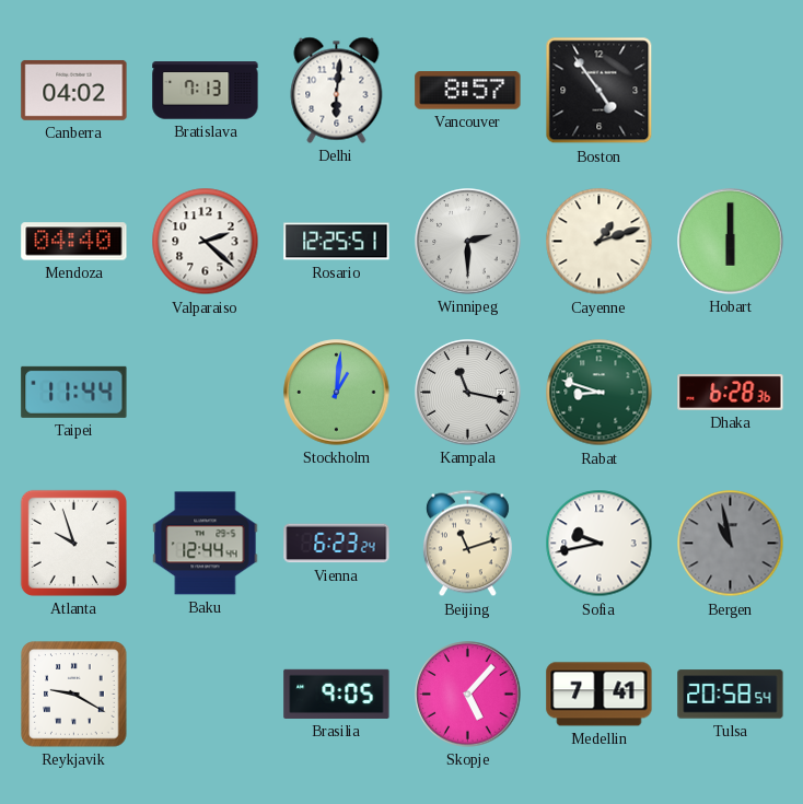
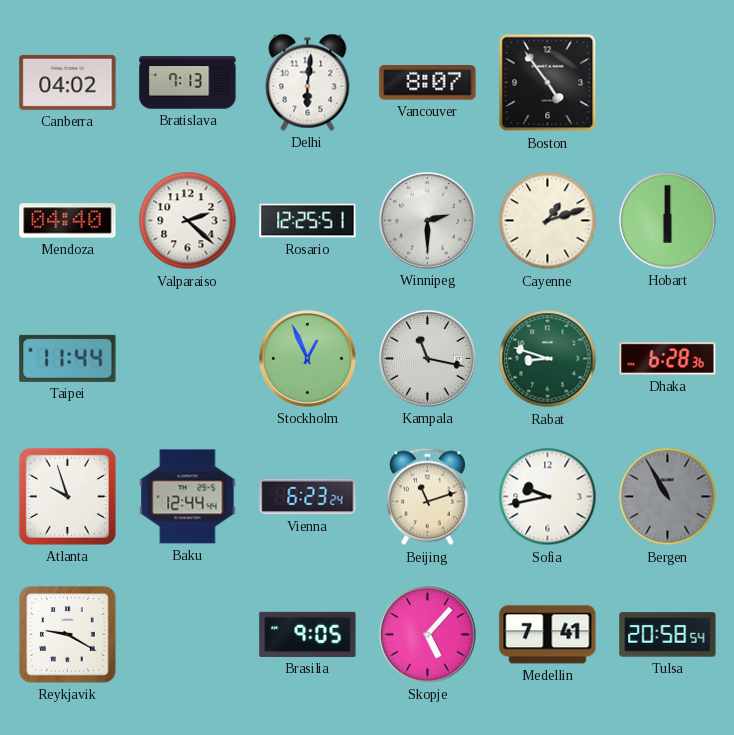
Vancouver: 8:57 -> 8:07 (428, 83)
Stockholm: 1:01 -> 12:56 (308, 359)
Bergen: 10:58 -> 10:55 (668, 497)
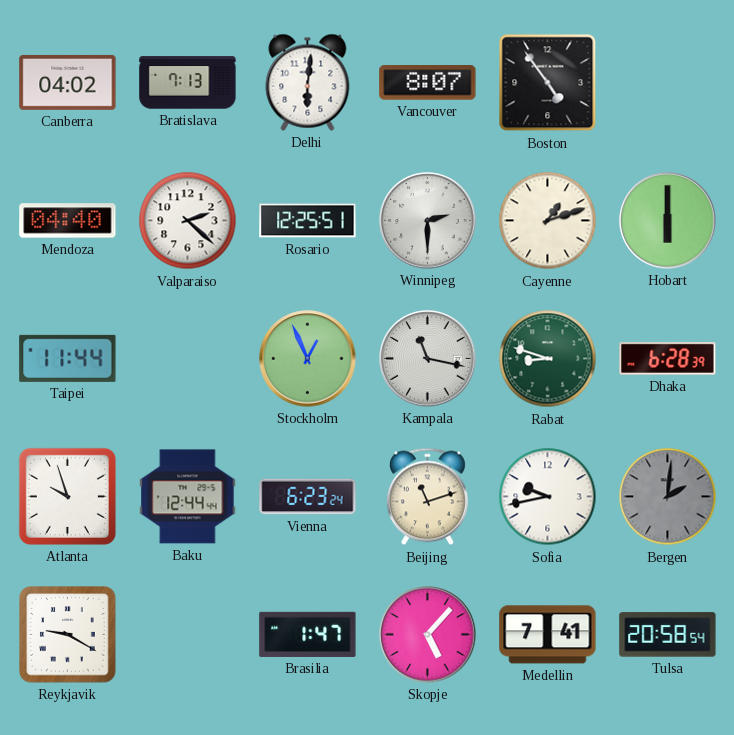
Dhaka: 6:28:36 -> 6:28:39 (668, 358)
Bergen: 10:55 -> 2:01 (668, 497)
Brasilia: 9:05 -> 1:47 (308, 634)
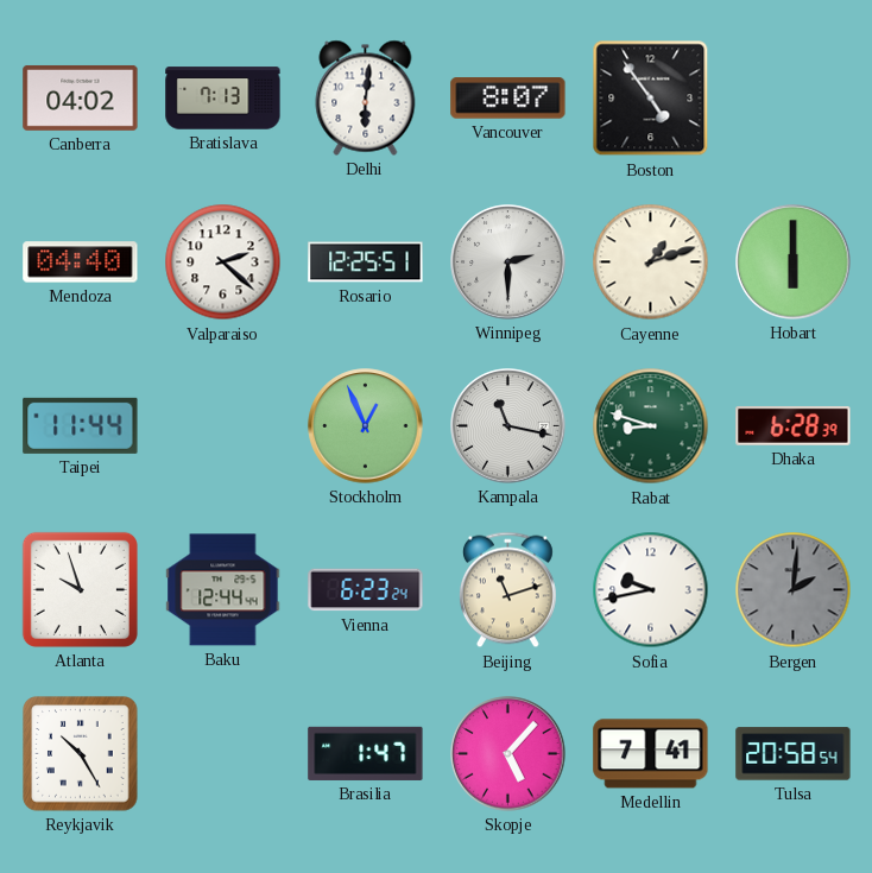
Reykjavik: 9:20 -> 10:25 (81, 754)
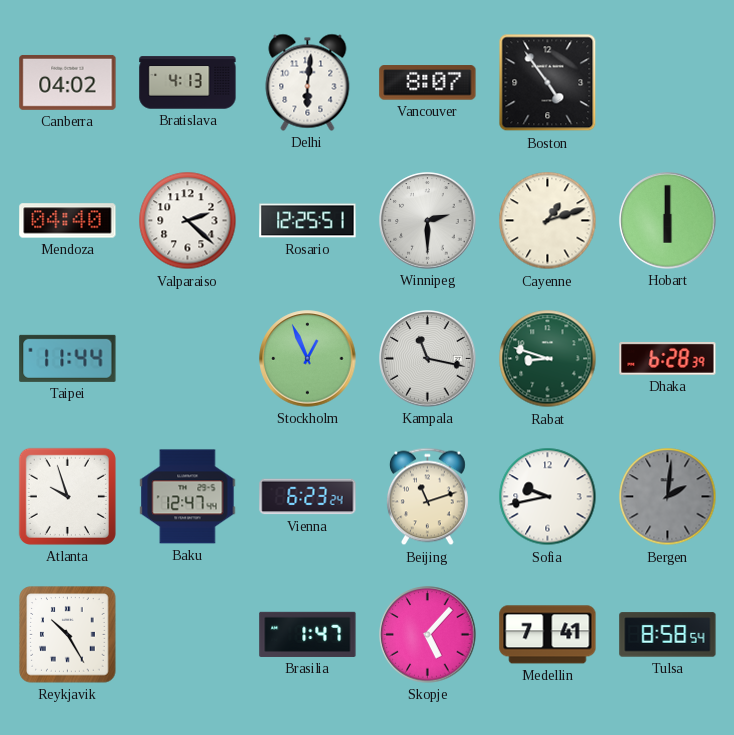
Bratislava: 7:13 -> 4:13 (188, 83)
Baku: 12:44 -> 12:47 (188, 497)
Tulsa: 20:58 -> 8:58 (668, 635)
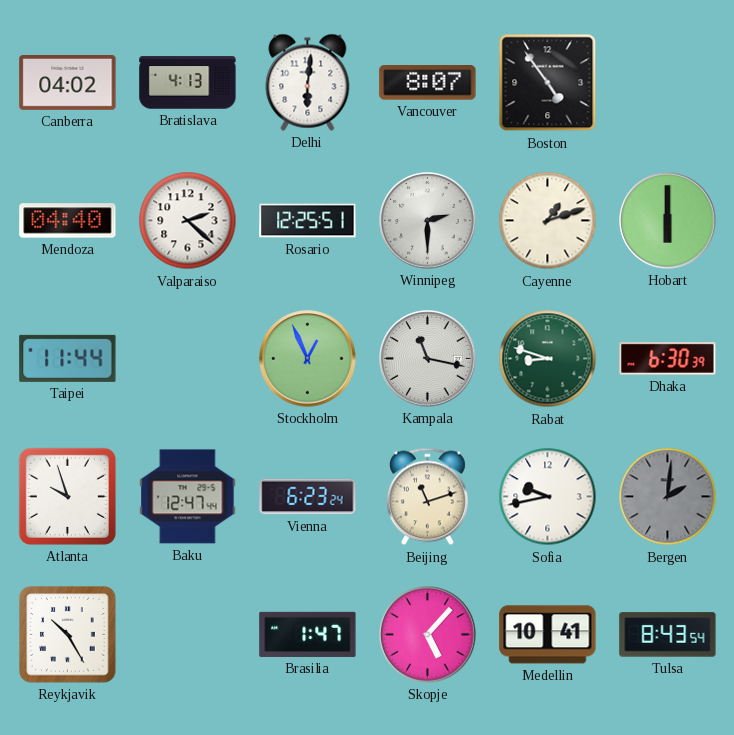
Dhaka: 6:28 -> 6:30 (668, 358)
Medellin: 7:41 -> 10:41 (548, 635)
Tulsa: 8:58 -> 8:43 (668, 635)
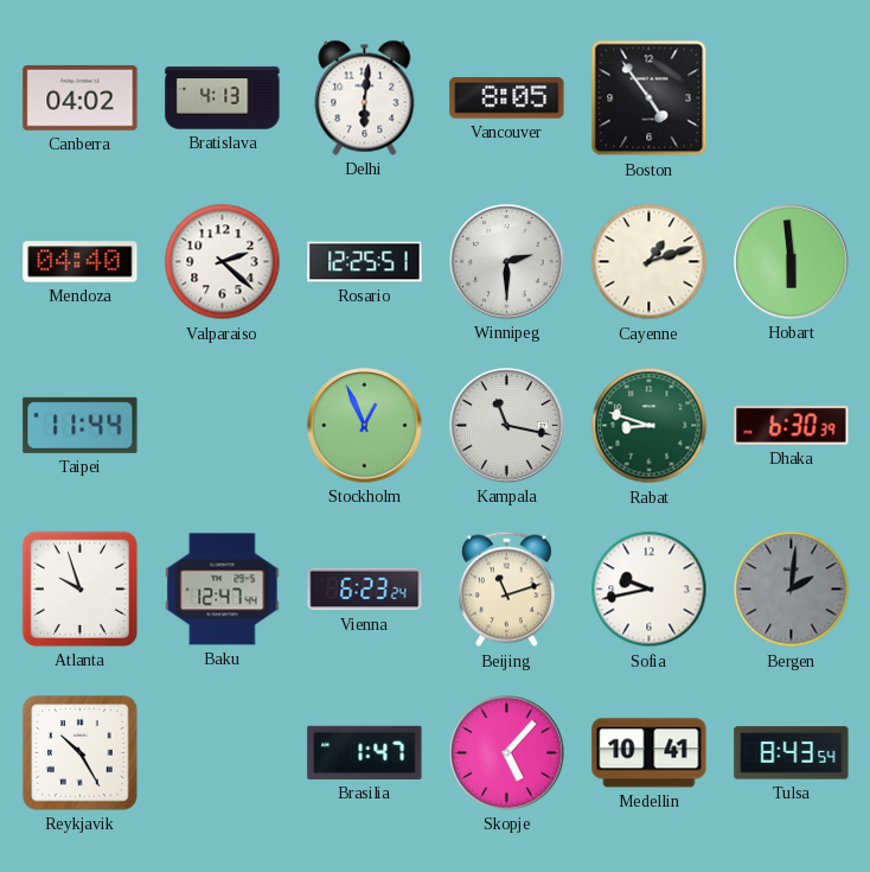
Vancouver: 8:07 -> 8:05 (507, 98)
Hobart: 6:00 -> 5:59 (792, 262)
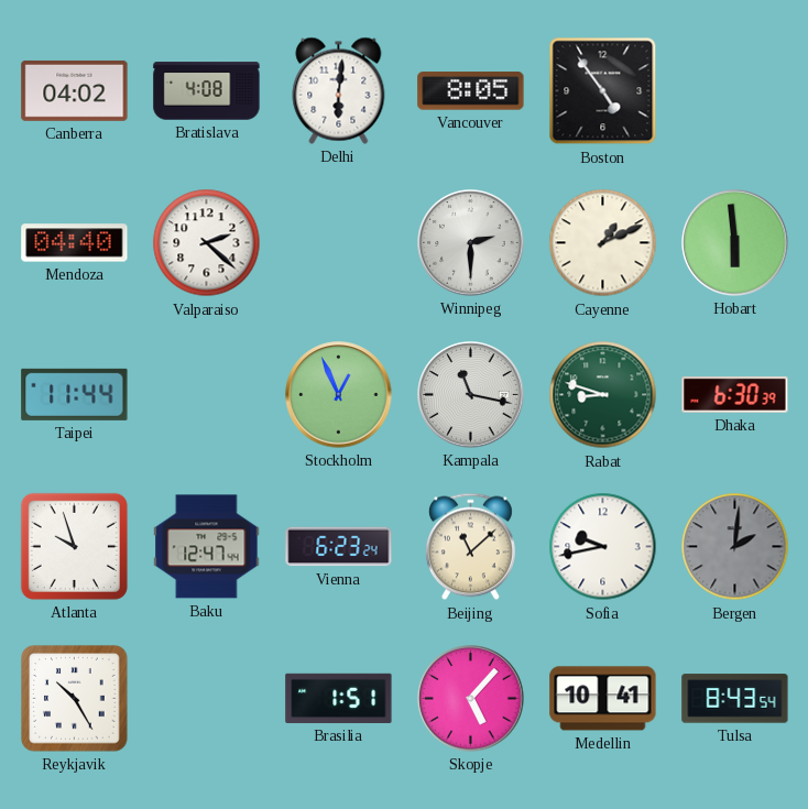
Bratislava: 4:13 -> 4:08 (207, 91)
Rosario: 12:25 -> none (365, 262)
Cayenne: 1:12 -> 1:11 (603, 243)
Beijing: 11:12 -> 11:08 (470, 547)
Brasilia: 1:47 -> 1:51 (339, 698)
